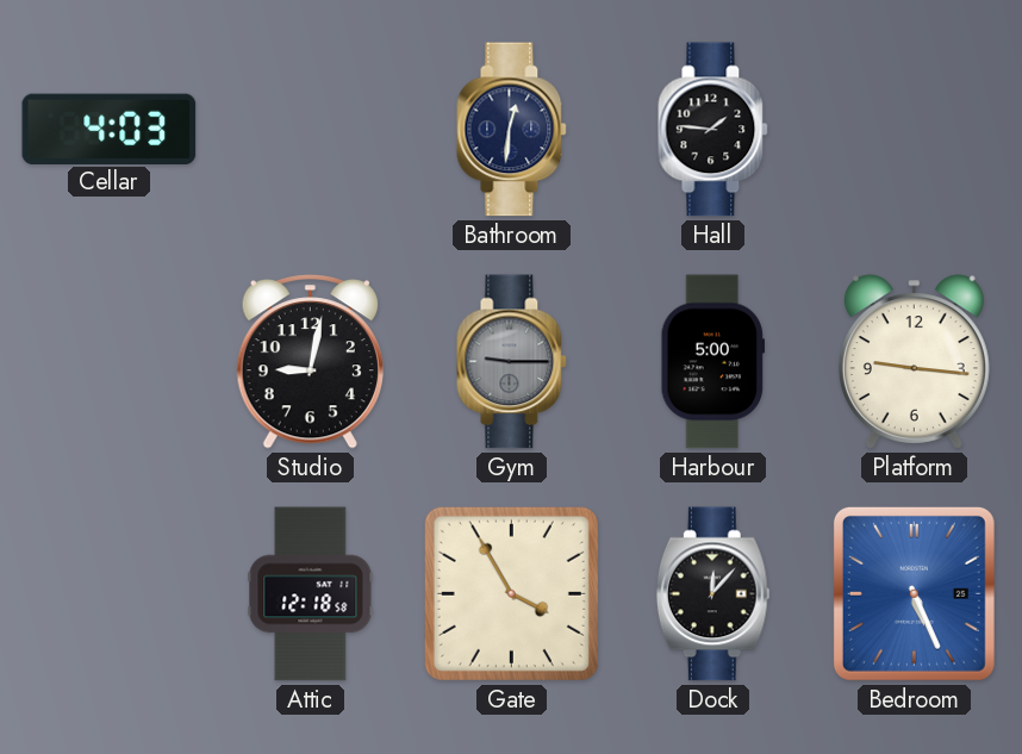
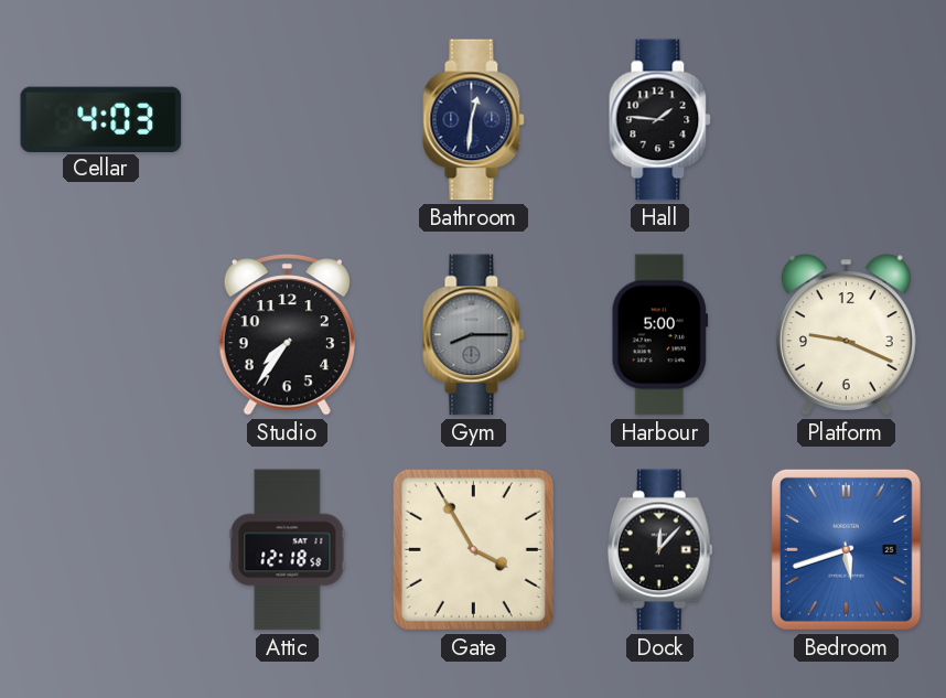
Studio: 9:02 -> 7:36 (287, 335)
Gym: 9:15 -> 8:15 (474, 335)
Platform: 9:16 -> 9:19 (846, 335)
Bedroom: 5:26 -> 5:42 (846, 549)
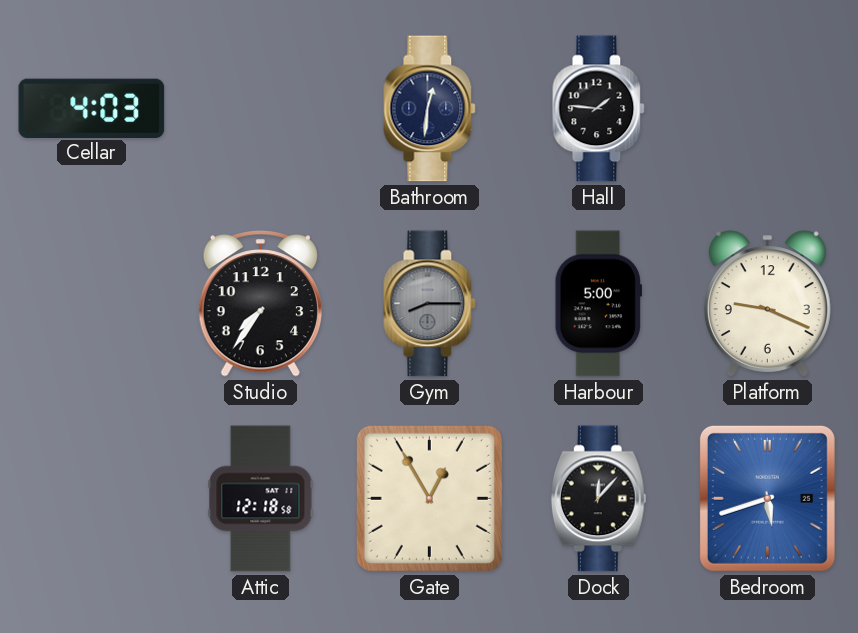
Gate: 3:55 -> 12:55 (429, 498)
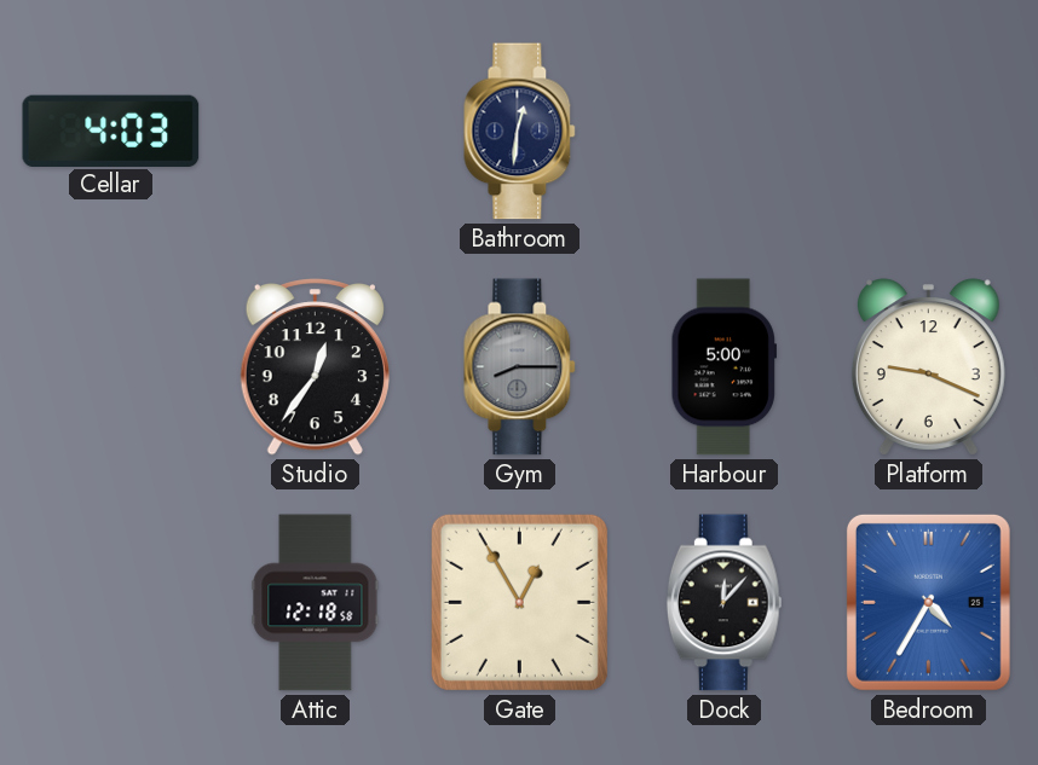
Hall: 1:46 -> none (599, 109)
Studio: 7:36 -> 12:36 (315, 367)
Bedroom: 5:42 -> 4:35 (928, 602)
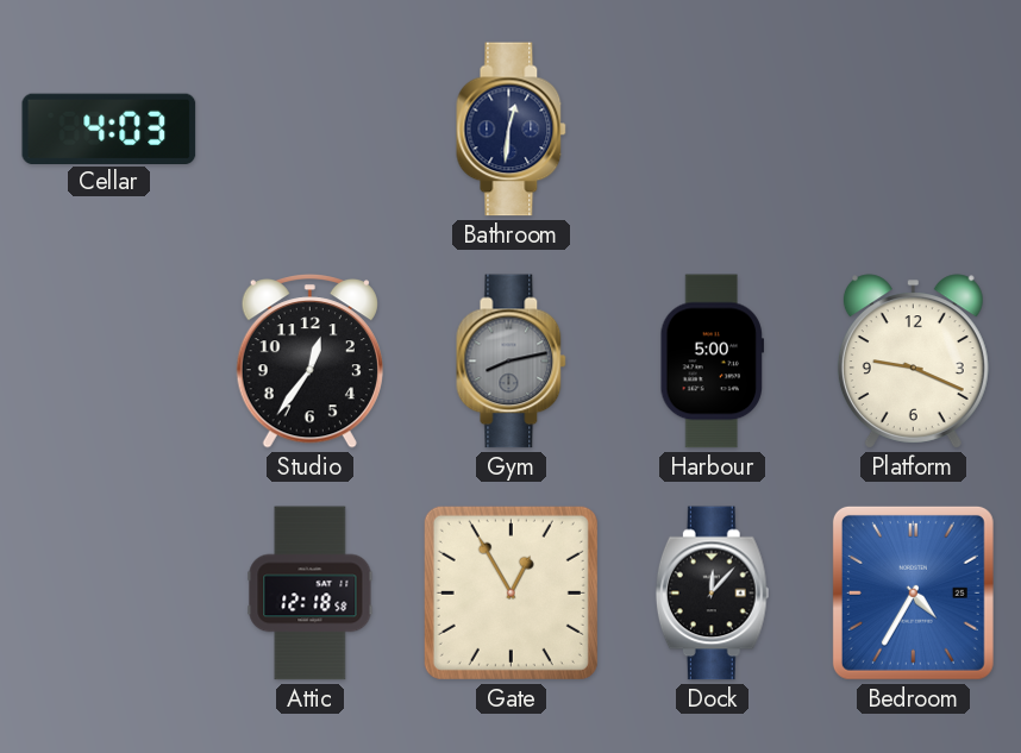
Gym: 8:15 -> 8:13 (512, 362)
